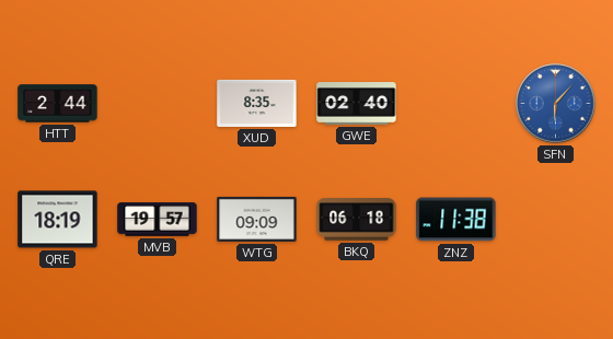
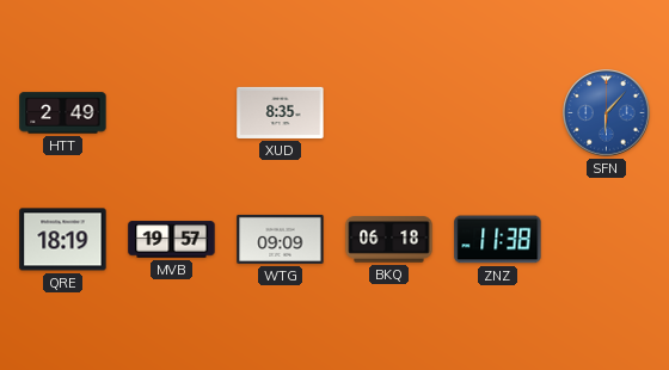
HTT: 2:44 -> 2:49 (63, 113)
GWE: 02:40 -> none (357, 104)
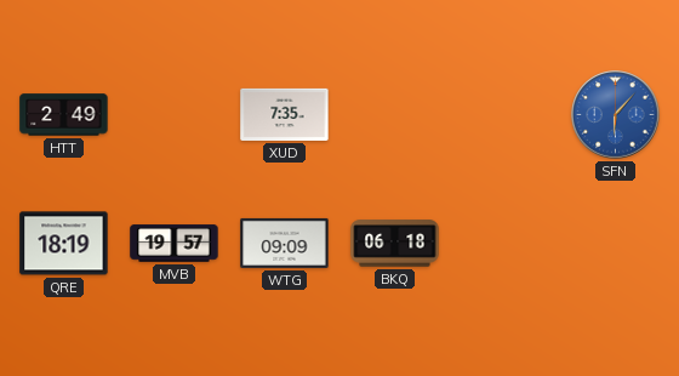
XUD: 8:35 -> 7:35 (285, 114)
ZNZ: 11:38 -> none (498, 240)
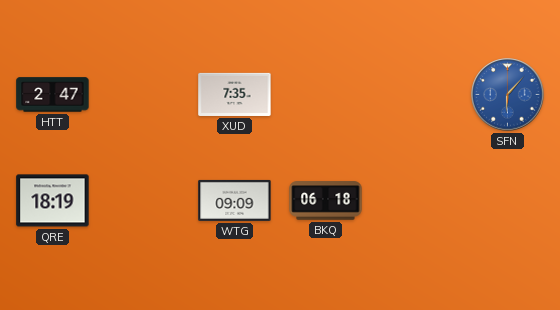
HTT: 2:49 -> 2:47 (53, 95)
MVB: 19:57 -> none (175, 244)
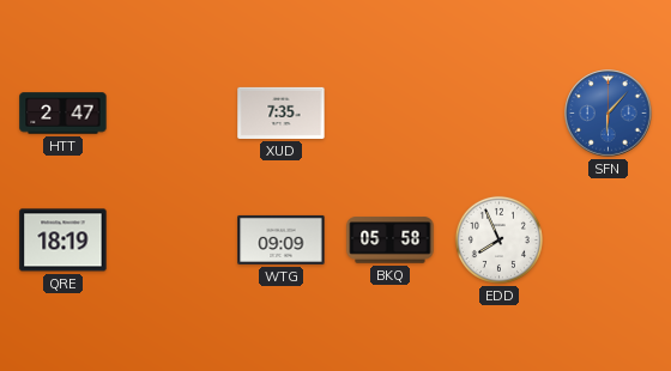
BKQ: 06:18 -> 05:58 (391, 241)
EDD: none -> 7:56 (498, 239)
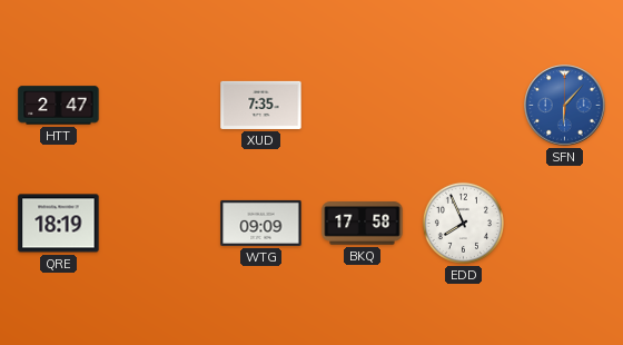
BKQ: 05:58 -> 17:58 (363, 224)
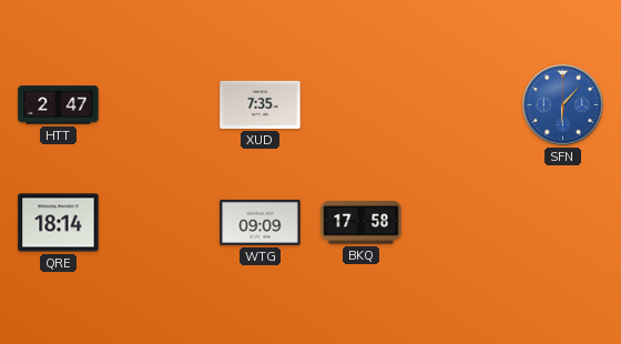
QRE: 18:19 -> 18:14 (59, 223)
EDD: 7:56 -> none (463, 223)
